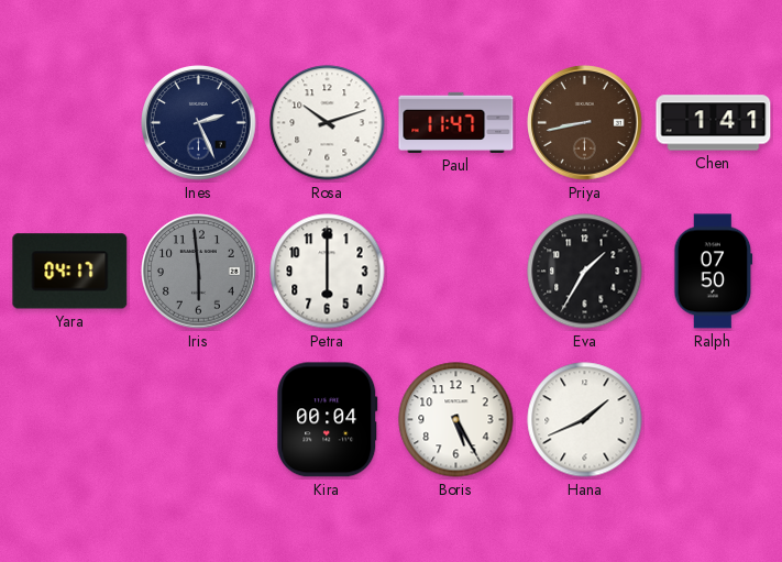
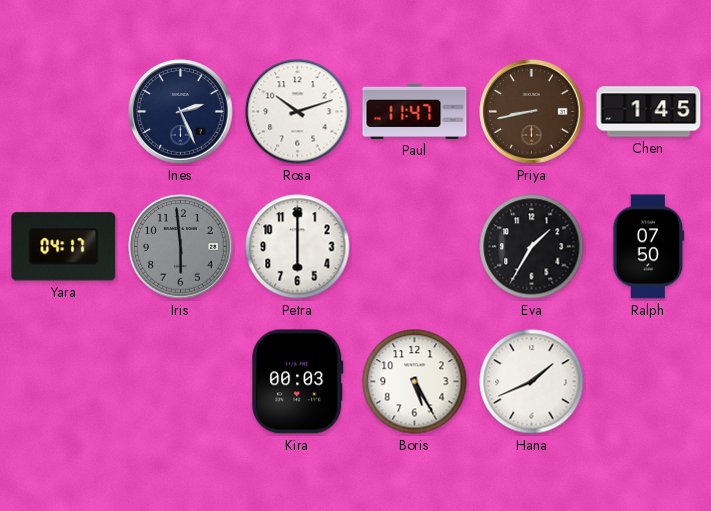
Chen: 1:41 -> 1:45 (649, 112)
Kira: 00:04 -> 00:03 (298, 382)
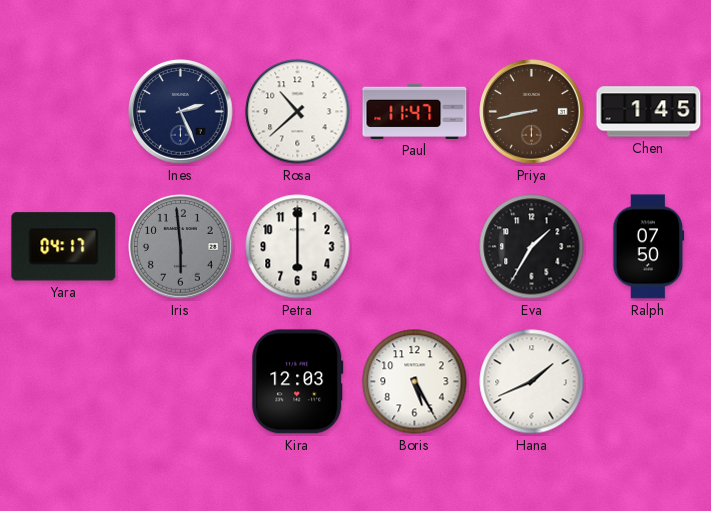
Rosa: 10:12 -> 10:38 (298, 112)
Kira: 00:03 -> 12:03 (298, 382)
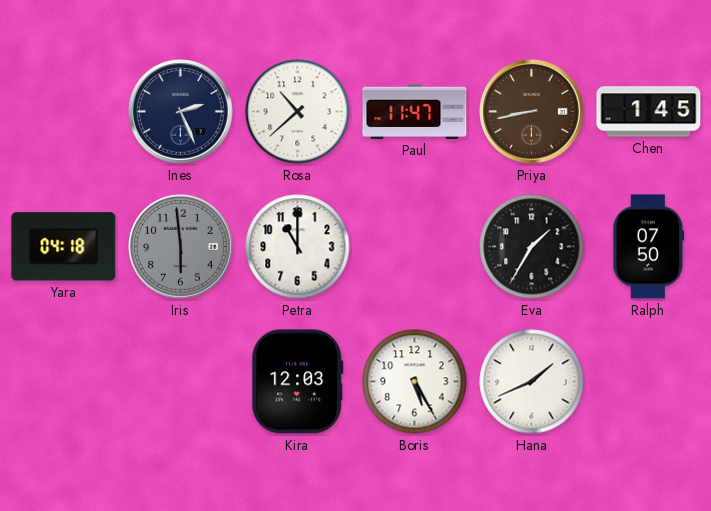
Yara: 04:17 -> 04:18 (64, 247)
Petra: 6:00 -> 11:00 (298, 247)
